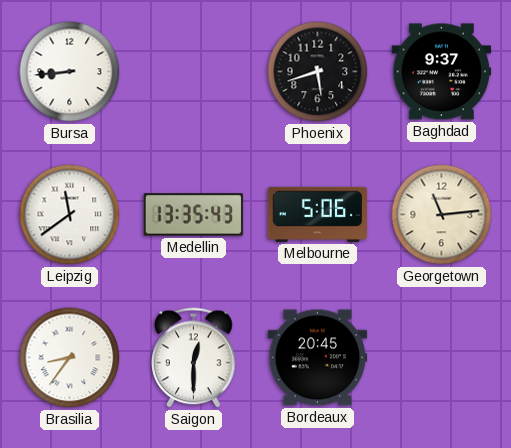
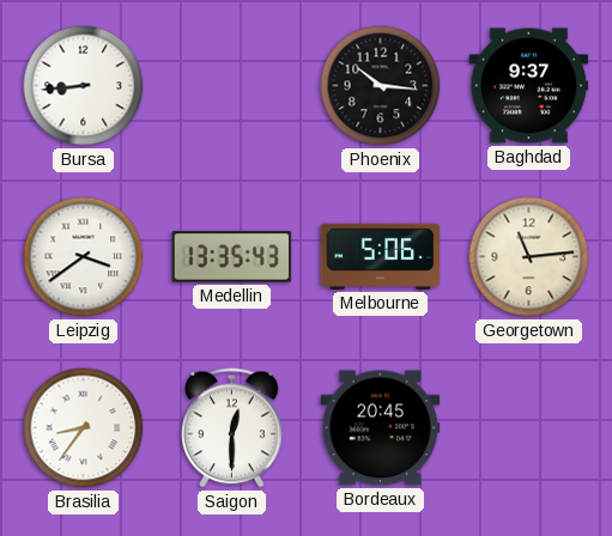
Phoenix: 5:42 -> 10:16 (381, 86)
Leipzig: 11:39 -> 3:39 (84, 257)
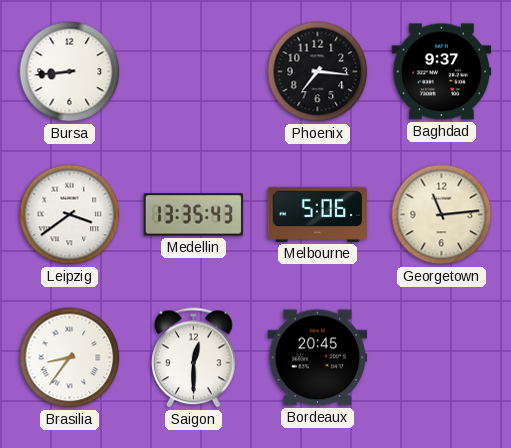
Phoenix: 10:16 -> 7:16 (318, 72)
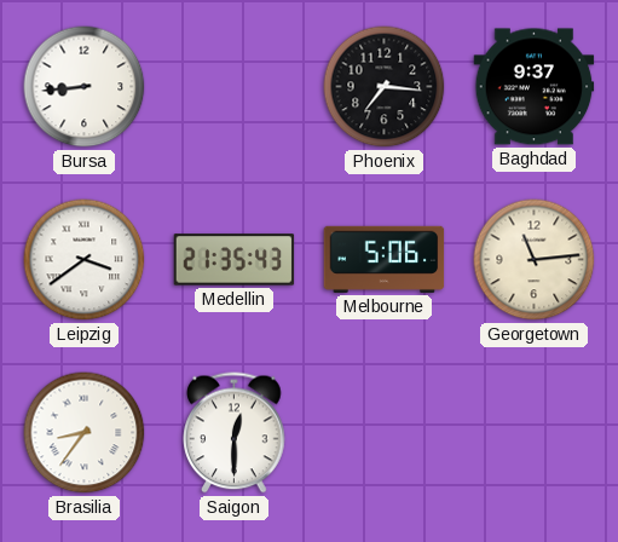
Medellin: 13:35 -> 21:35 (235, 260)
Bordeaux: 20:45 -> none (318, 358)
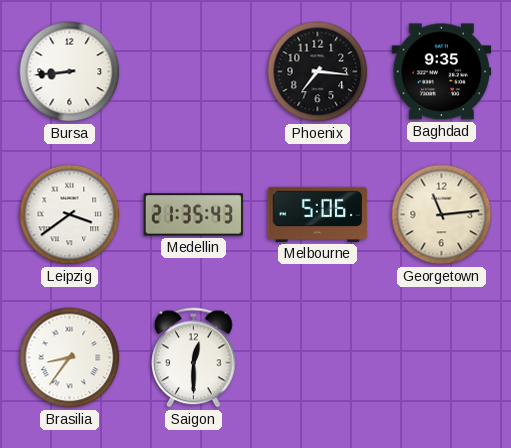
Baghdad: 9:37 -> 9:35 (442, 72)
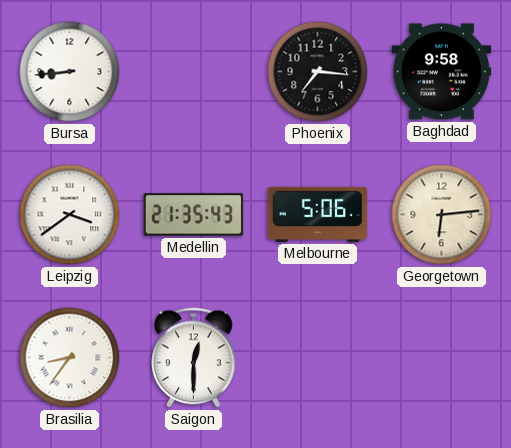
Baghdad: 9:35 -> 9:58 (442, 72)
Georgetown: 11:14 -> 6:14 (442, 215)
